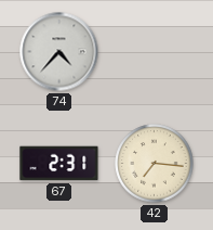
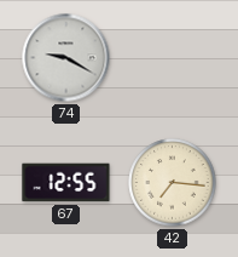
74: 4:37 -> 9:20 (66, 58)
67: 2:31 -> 12:55 (66, 183)
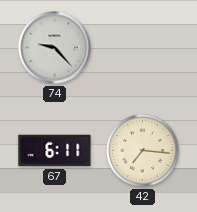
74: 9:20 -> 9:23 (55, 48)
67: 12:55 -> 6:11 (55, 151)
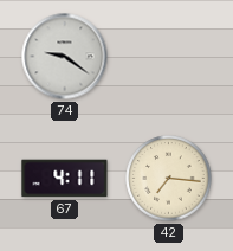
74: 9:23 -> 9:21 (65, 57)
67: 6:11 -> 4:11 (65, 179)
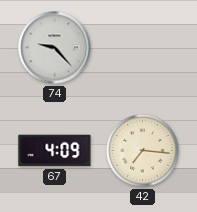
74: 9:21 -> 9:23 (55, 48)
67: 4:11 -> 4:09 (55, 151)
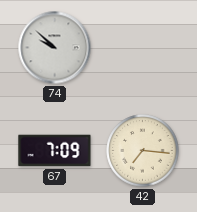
74: 9:23 -> 9:52 (55, 48)
67: 4:09 -> 7:09 (55, 151)
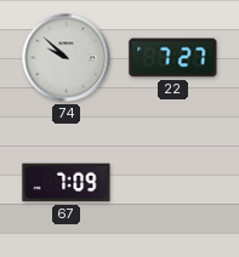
22: none -> 7:27 (173, 58)
42: 7:16 -> none (143, 151)
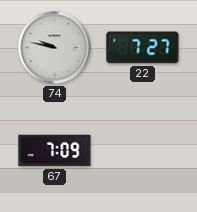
74: 9:52 -> 9:47 (55, 48)
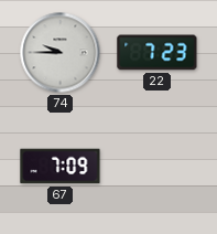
74: 9:47 -> 9:45 (61, 53)
22: 7:27 -> 7:23 (158, 53)
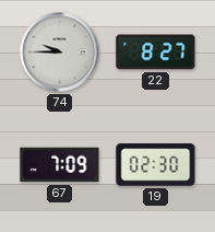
22: 7:23 -> 8:27 (156, 53)
19: none -> 02:30 (156, 165)
